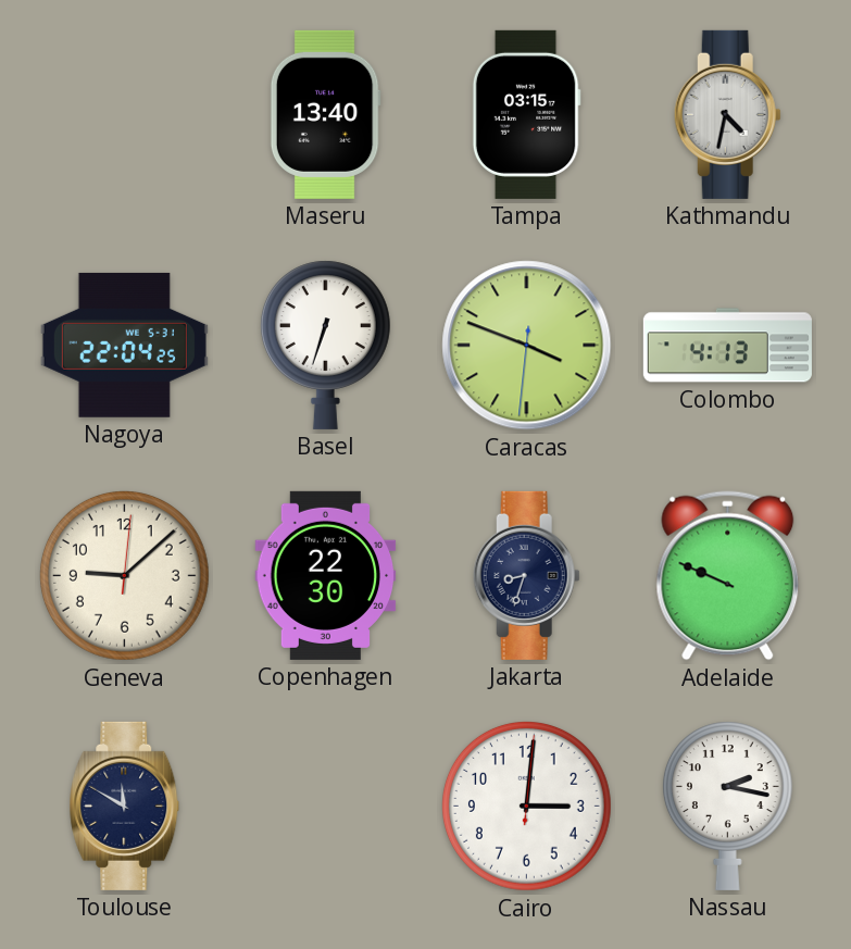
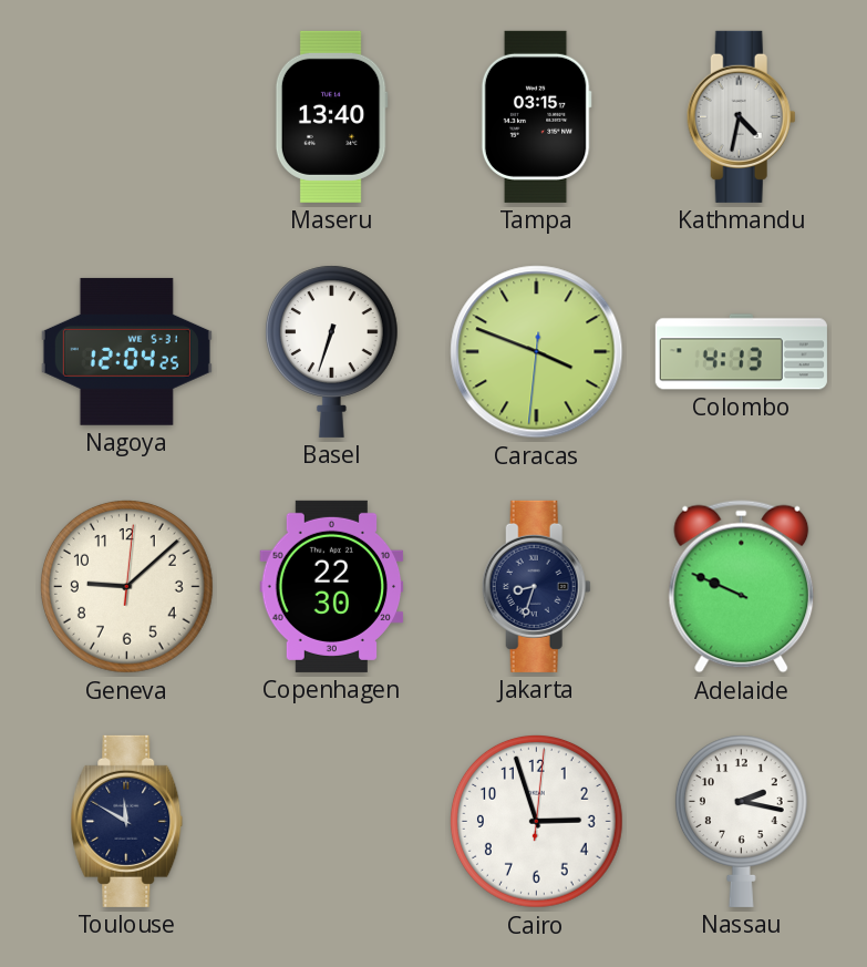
Nagoya: 22:04 -> 12:04 (126, 351)
Cairo: 3:01 -> 2:57 (536, 821)
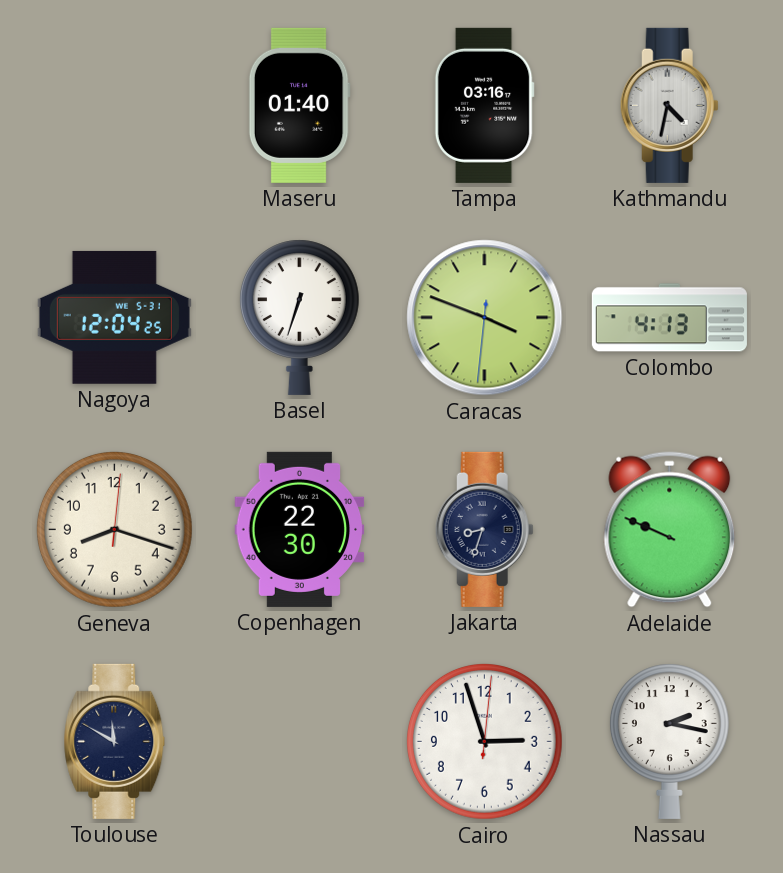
Maseru: 13:40 -> 01:40 (299, 105)
Tampa: 03:15 -> 03:16 (484, 105)
Geneva: 9:08 -> 8:18 (114, 529)
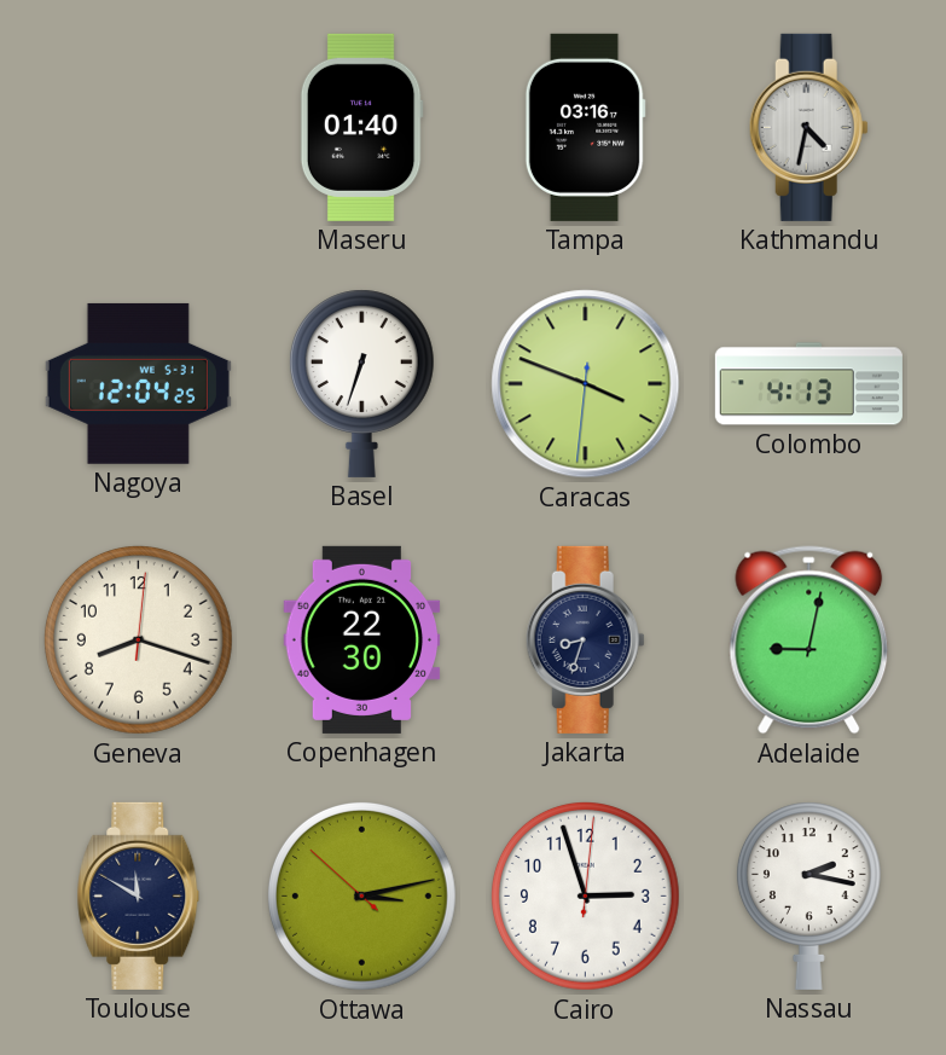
Adelaide: 9:49 -> 9:02 (809, 640)
Ottawa: none -> 3:12 (361, 895)
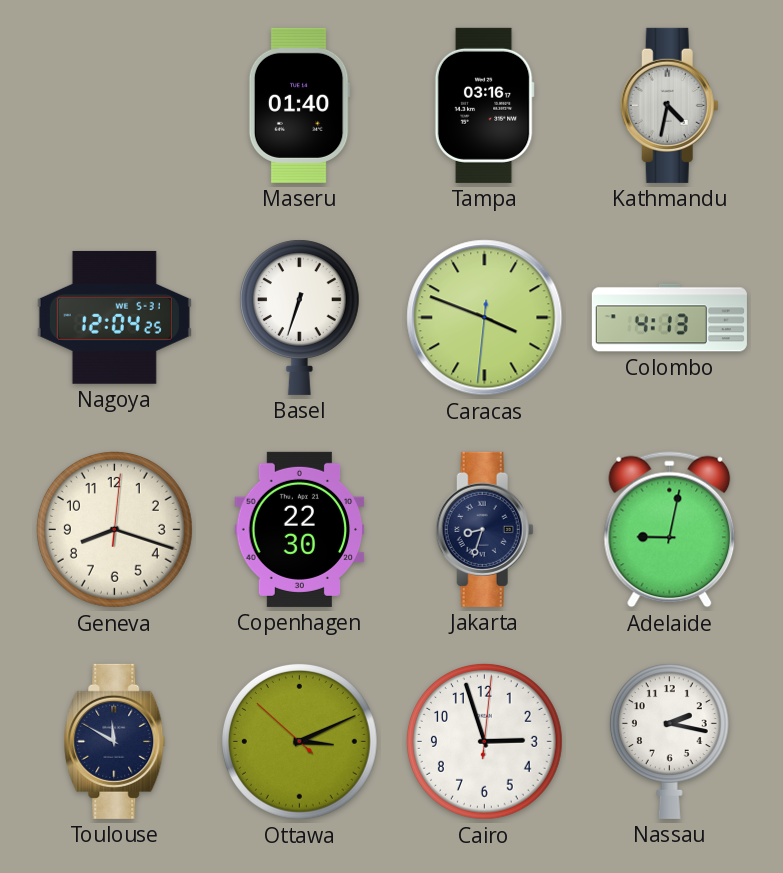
Ottawa: 3:12 -> 3:10 (299, 741)
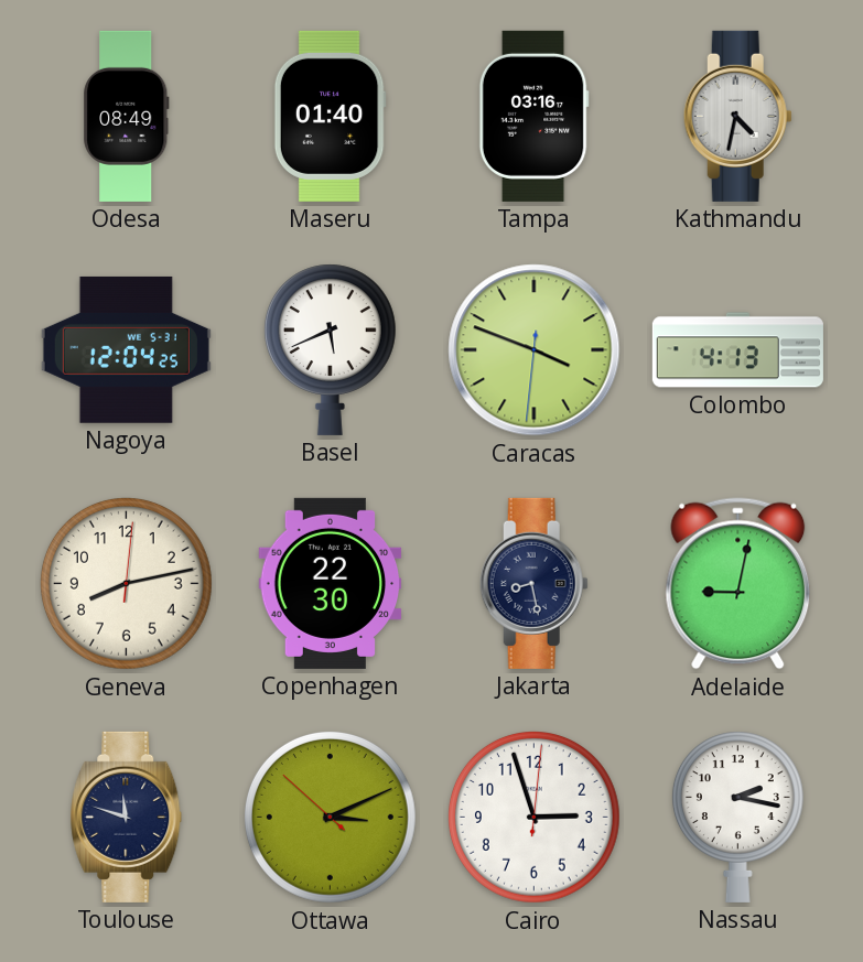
Odesa: none -> 08:49 (127, 116)
Basel: 6:33 -> 5:41 (330, 349)
Geneva: 8:18 -> 8:13 (126, 583)
Jakarta: 8:33 -> 8:28 (533, 583)
Toulouse: 11:50 -> 11:48 (127, 817)
